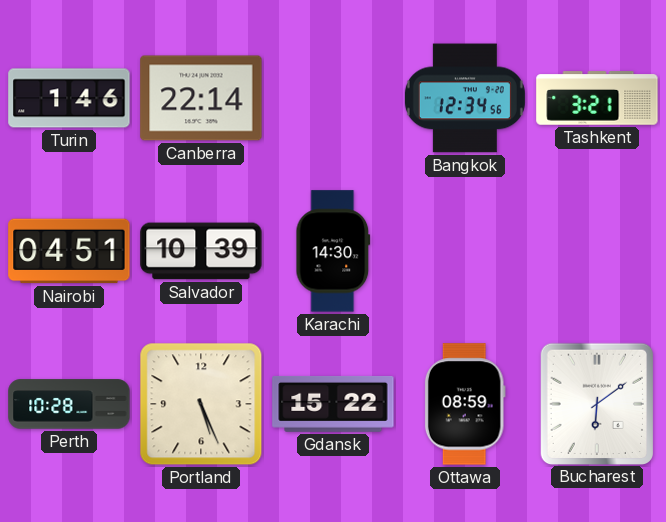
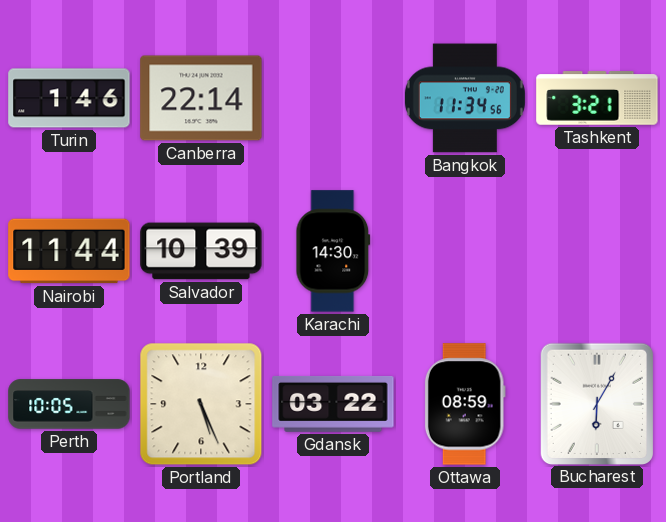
Bangkok: 12:34 -> 11:34 (465, 98)
Nairobi: 04:51 -> 11:44 (69, 251)
Perth: 10:28 -> 10:05 (69, 404)
Gdansk: 15:22 -> 03:22 (333, 404)
Bucharest: 6:09 -> 6:05 (596, 403)
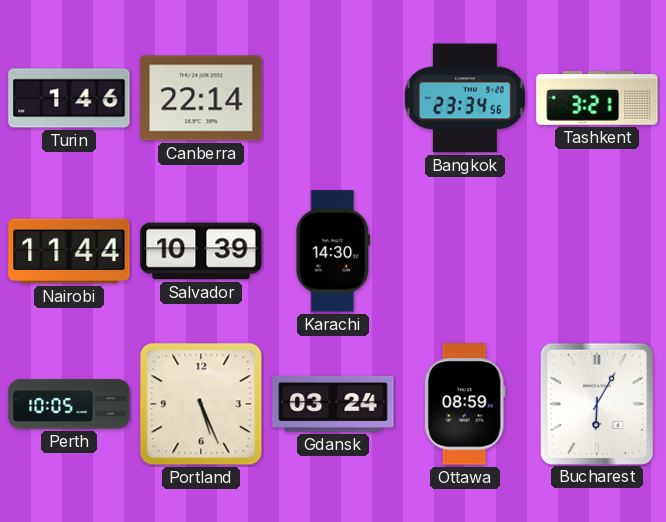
Bangkok: 11:34 -> 23:34 (465, 98)
Gdansk: 03:22 -> 03:24 (333, 404)
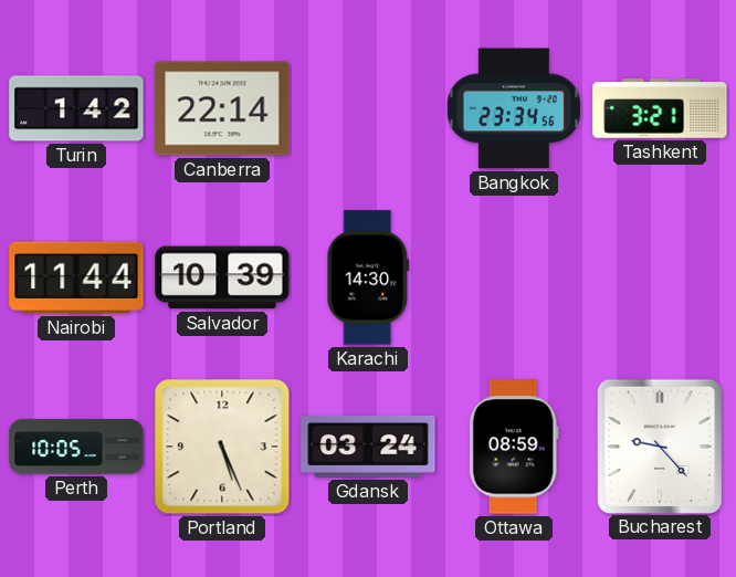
Turin: 1:46 -> 1:42 (76, 108)
Bucharest: 6:05 -> 9:23 (659, 445)
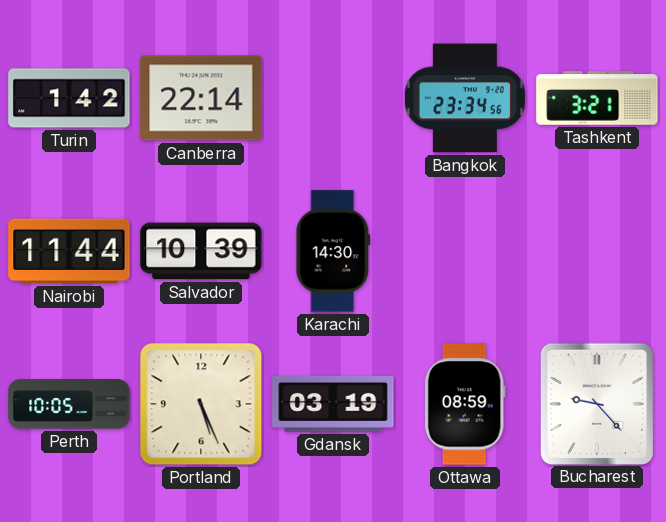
Gdansk: 03:24 -> 03:19 (333, 404)
